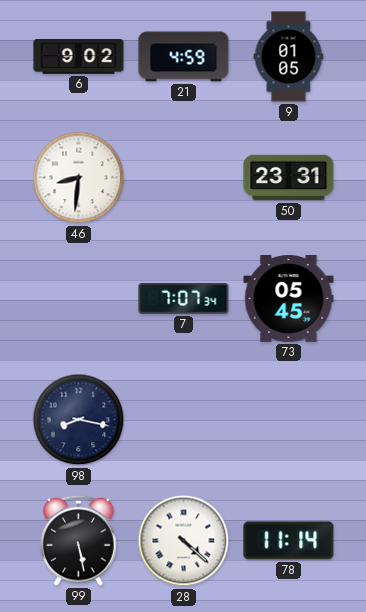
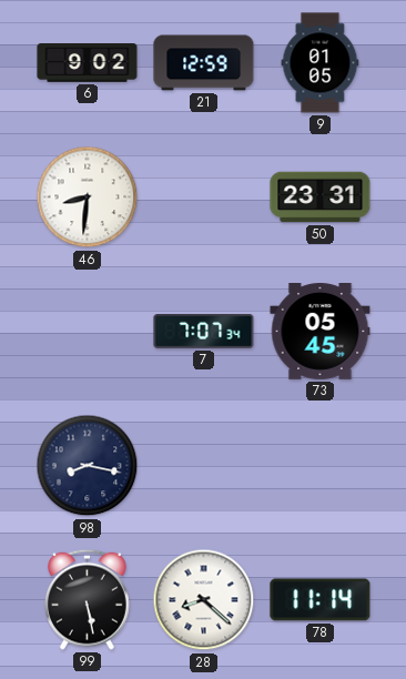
21: 4:59 -> 12:59 (204, 63)
28: 4:22 -> 8:22 (204, 600)
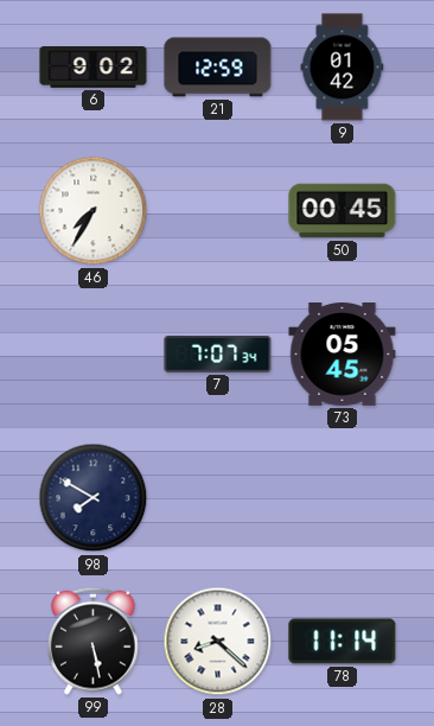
9: 01:05 -> 01:42 (343, 68)
46: 8:31 -> 7:35 (94, 211)
50: 23:31 -> 00:45 (343, 211)
98: 8:17 -> 7:50 (94, 498)
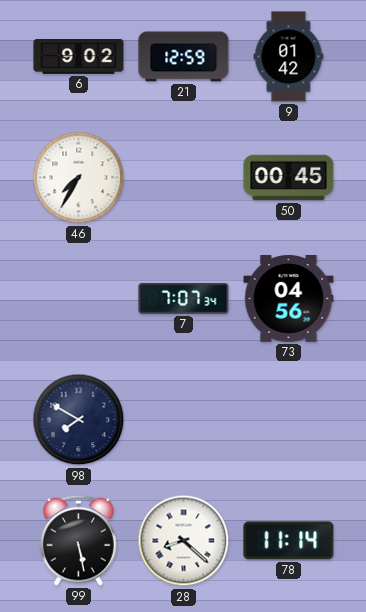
73: 05:45 -> 04:56 (289, 299)
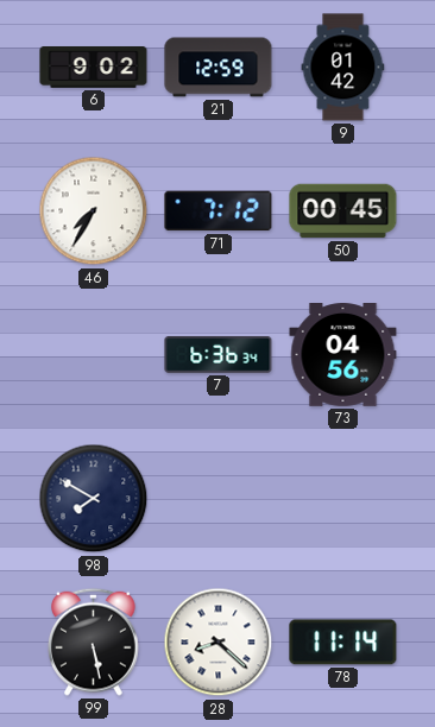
71: none -> 7:12 (219, 211)
7: 7:07 -> 6:36 (219, 355)
